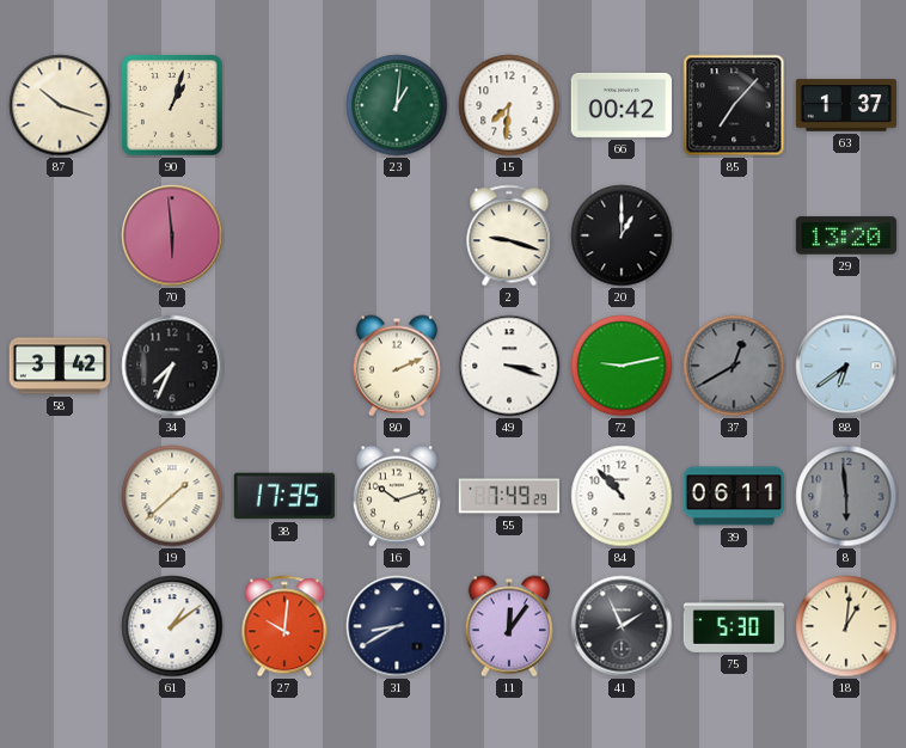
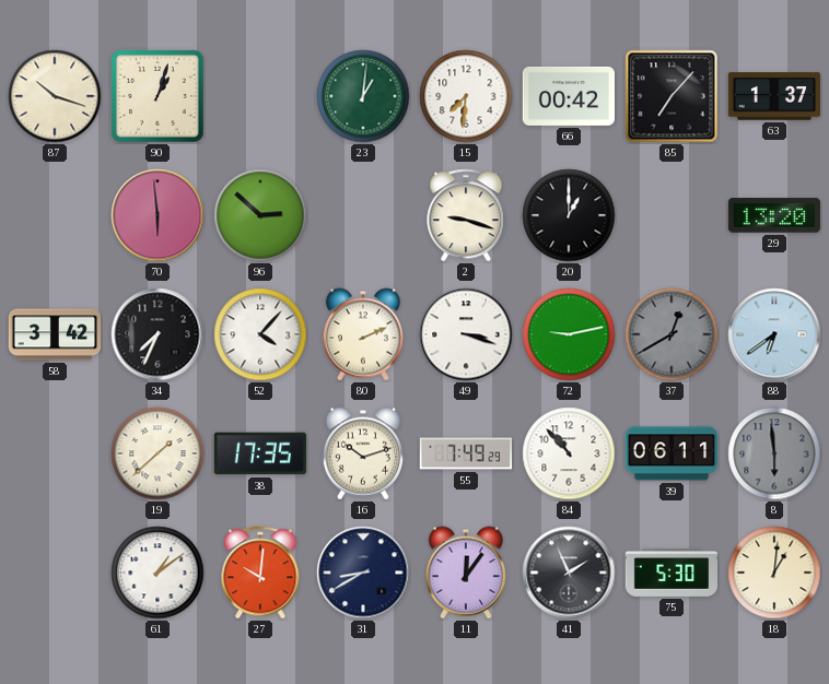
96: none -> 2:52 (260, 215)
52: none -> 4:07 (260, 334)
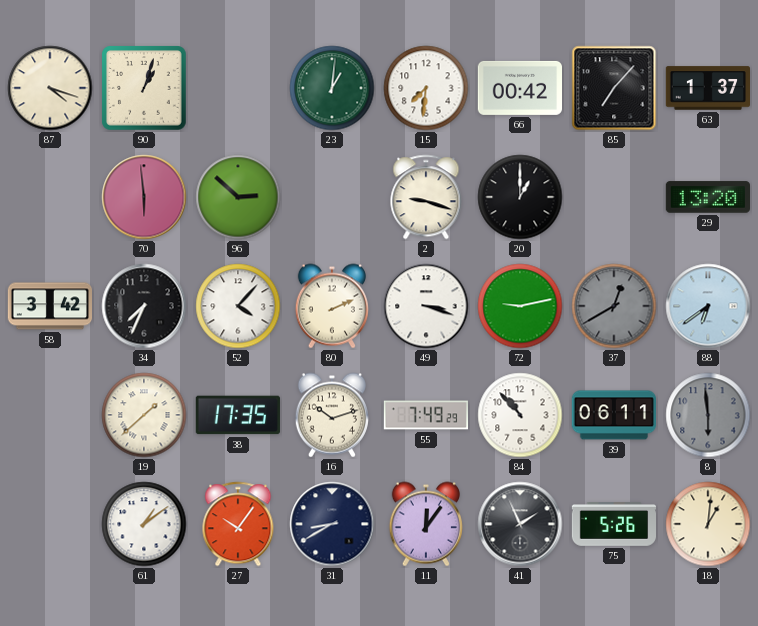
87: 10:18 -> 4:18 (50, 88)
27: 10:01 -> 10:06 (238, 524)
75: 5:30 -> 5:26 (613, 525)
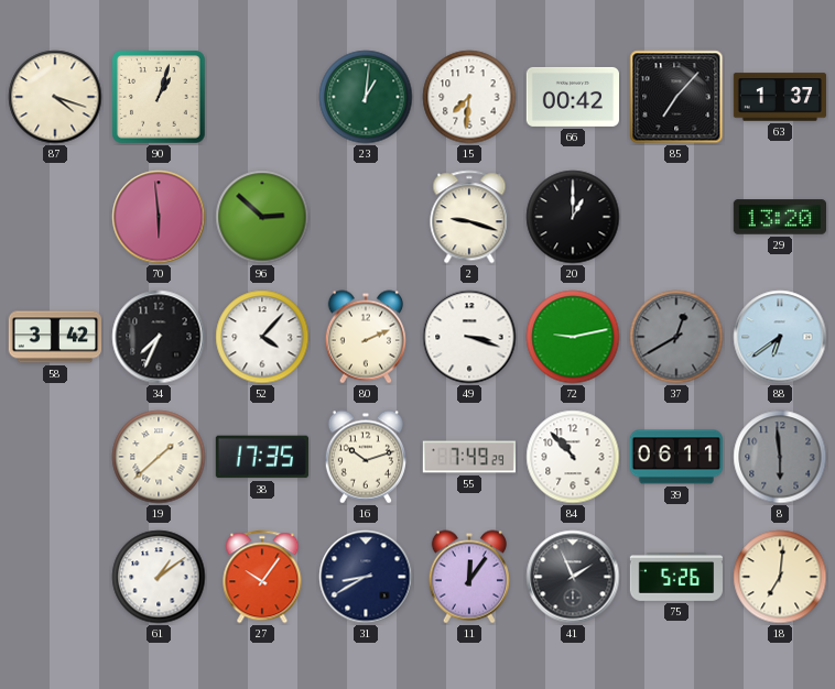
18: 1:01 -> 7:01 (780, 577)
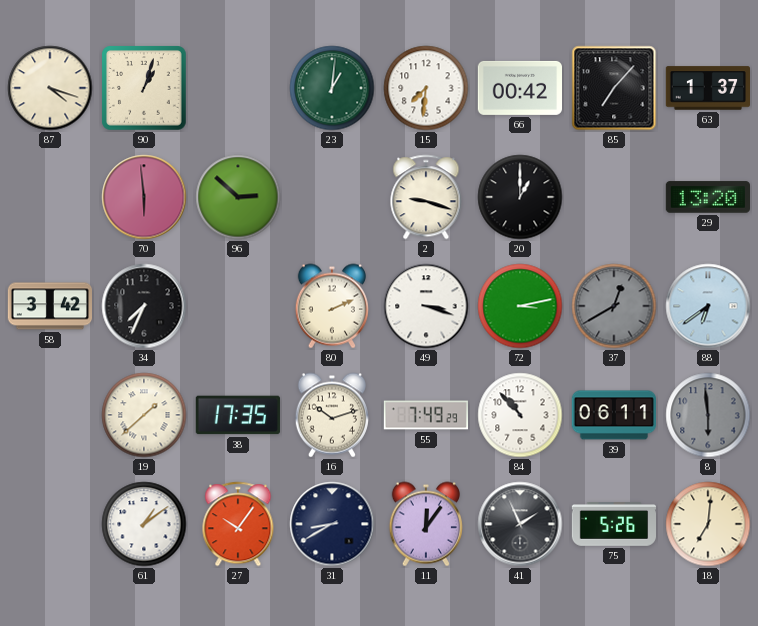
52: 4:07 -> none (262, 337)
72: 9:13 -> 3:13 (520, 306)
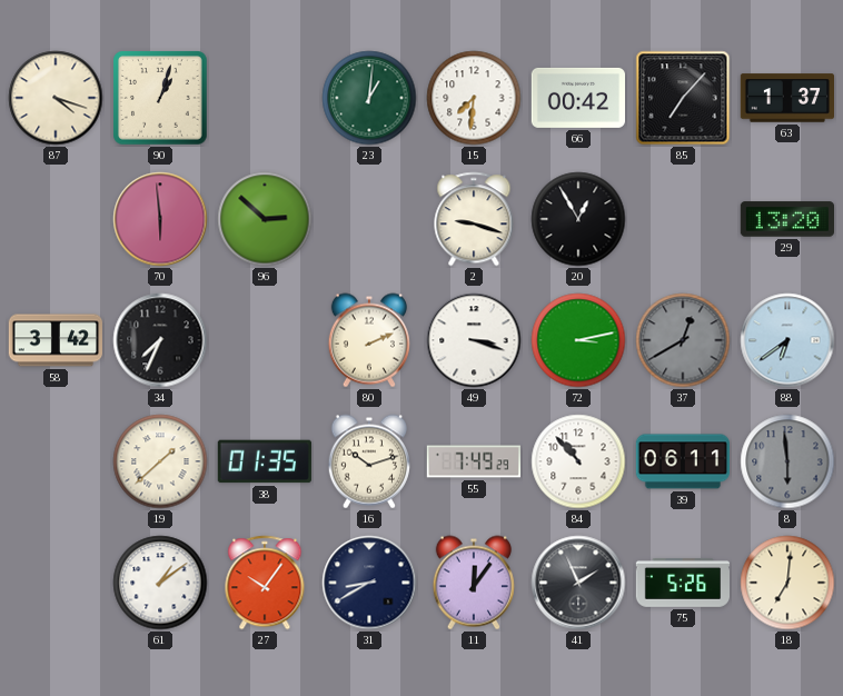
20: 1:00 -> 12:55 (578, 219)
38: 17:35 -> 01:35 (265, 461)
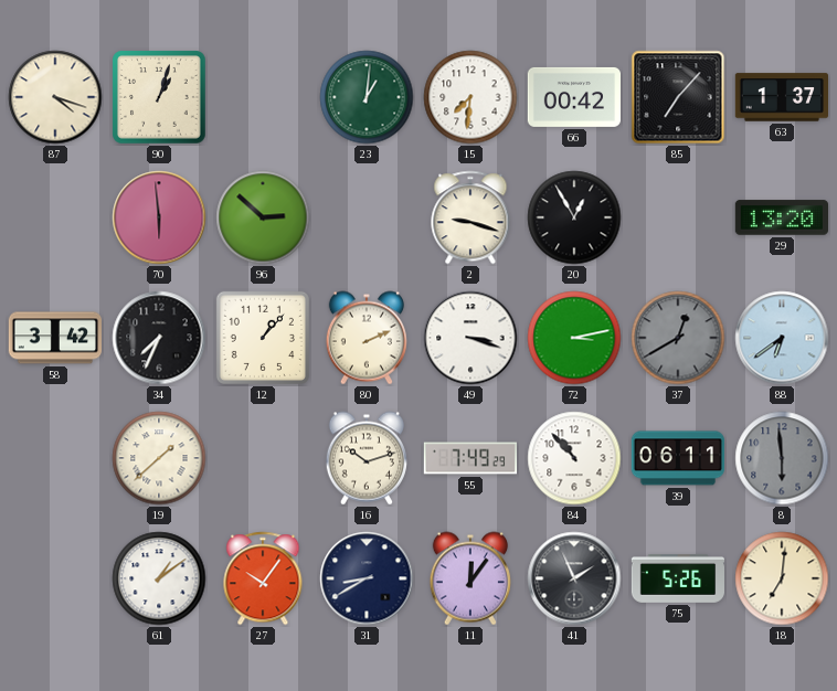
12: none -> 1:07 (263, 338)
38: 01:35 -> none (265, 461)
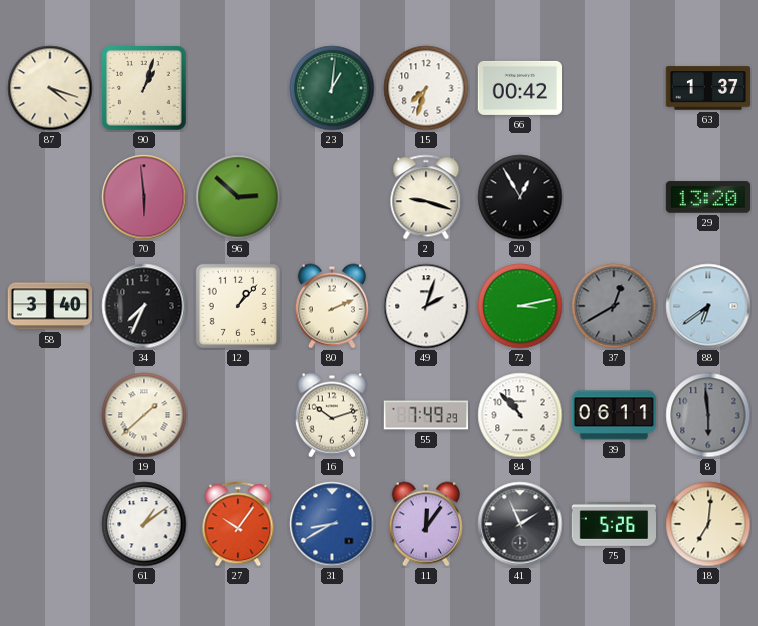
15: 7:31 -> 7:33 (426, 88)
85: 7:07 -> none (678, 97)
58: 3:42 -> 3:40 (49, 306)
49: 3:18 -> 2:03 (426, 306)
31 dial: navy -> blue (332, 524)
